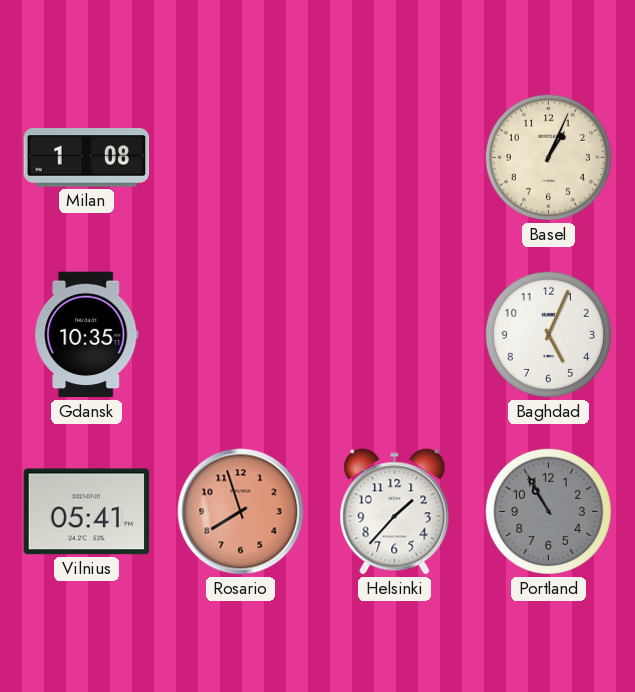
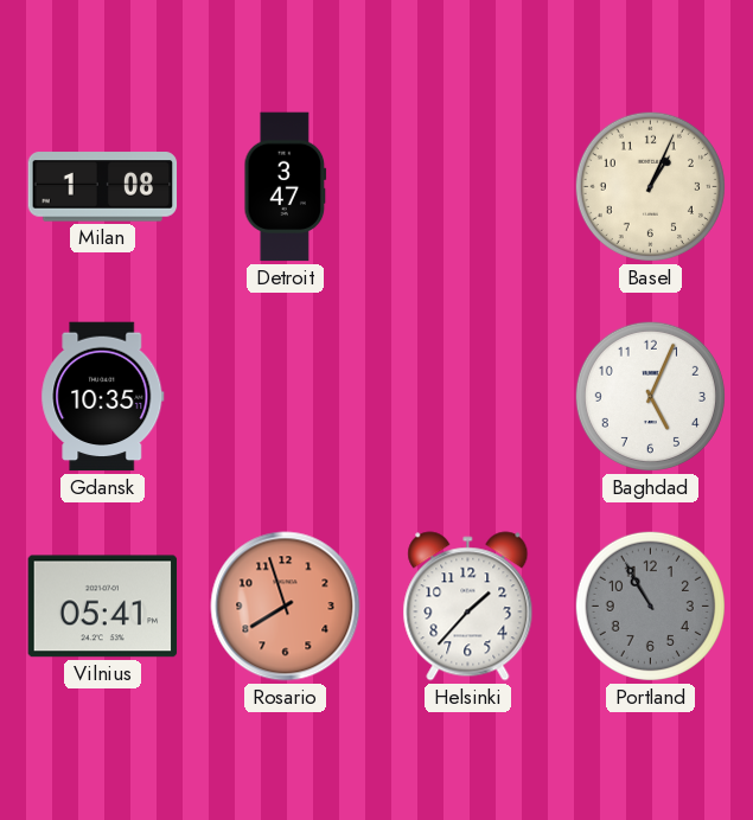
Detroit: none -> 3:47 (286, 187)
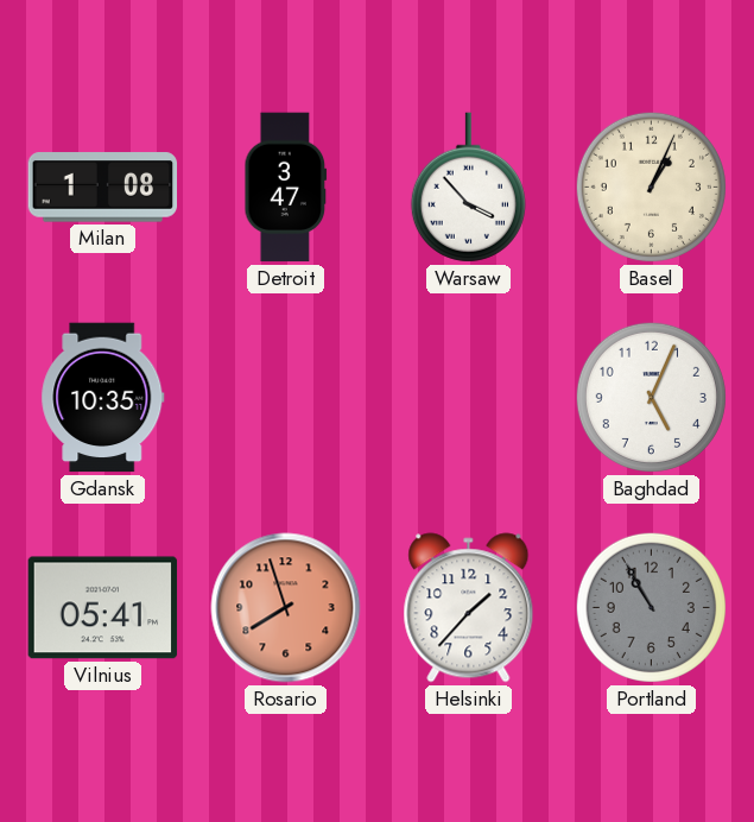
Warsaw: none -> 3:53 (468, 188)
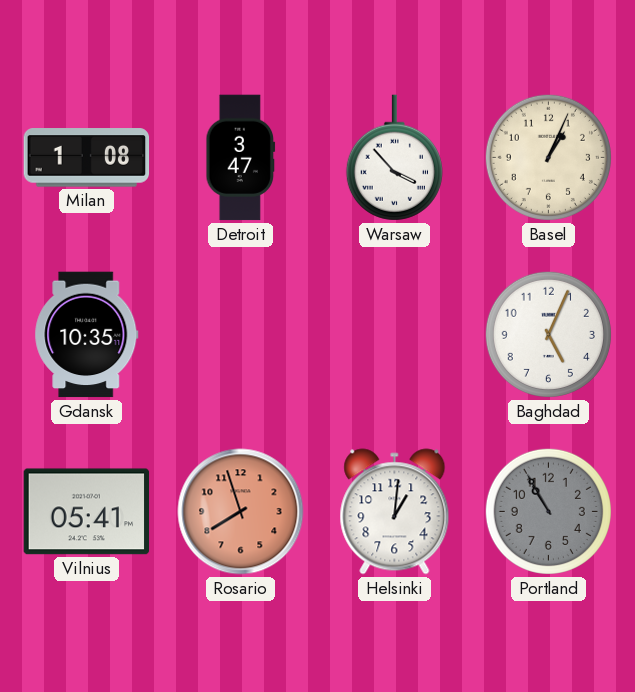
Helsinki: 1:37 -> 1:01 (395, 512)
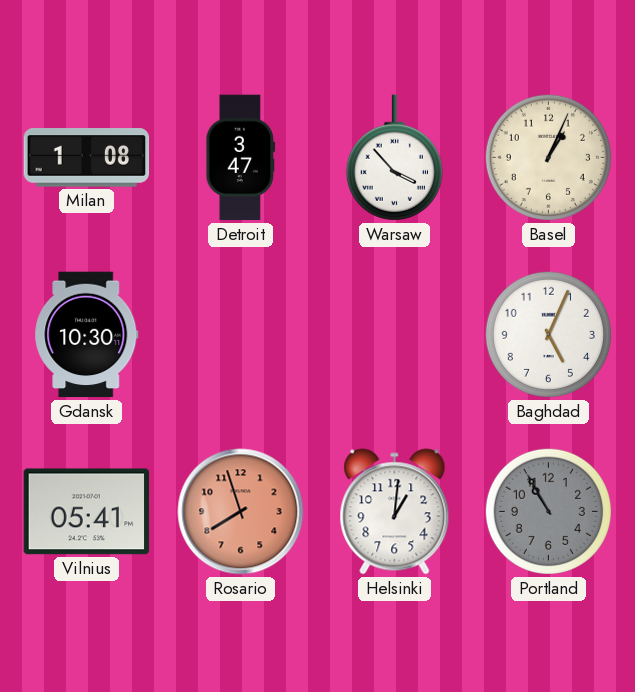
Gdansk: 10:35 -> 10:30 (87, 335)
